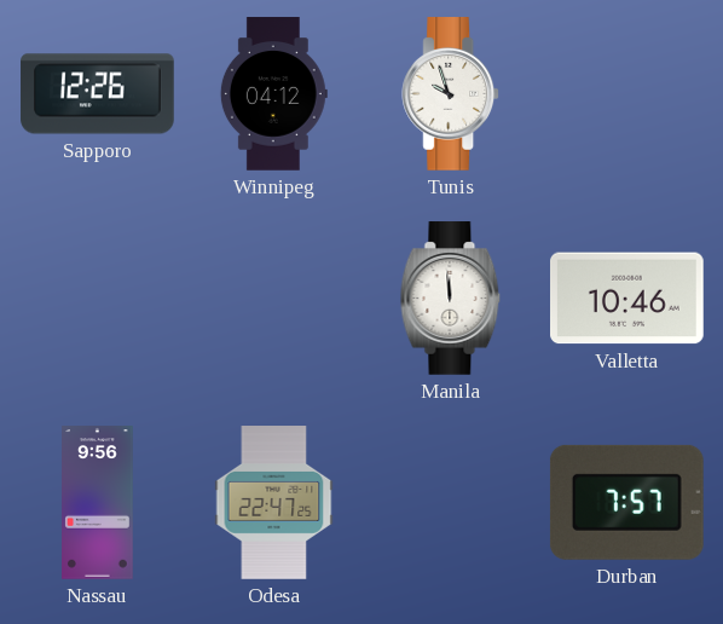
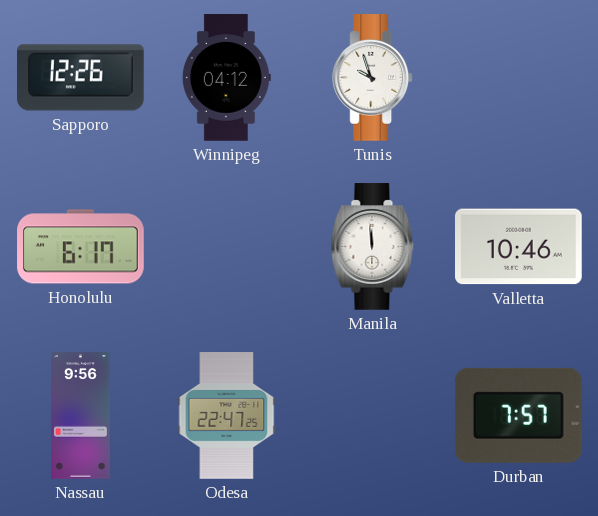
Honolulu: none -> 6:17 (81, 247)
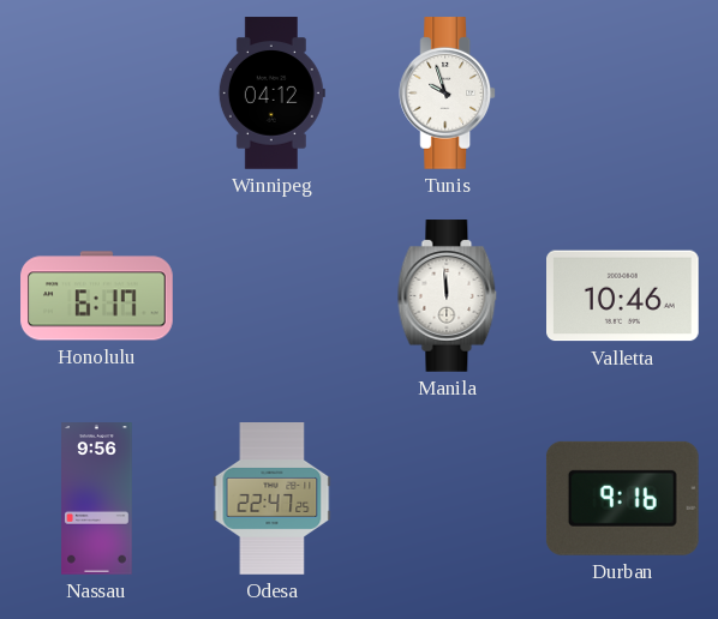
Sapporo: 12:26 -> none (81, 78)
Durban: 7:57 -> 9:16 (622, 498)
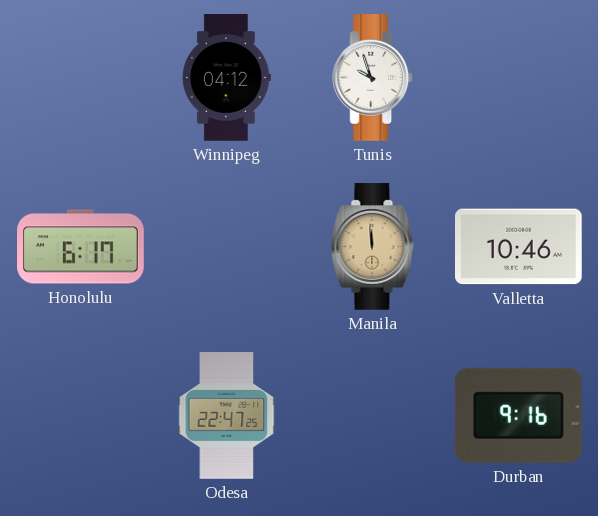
Manila dial: white -> champagne (373, 247)
Nassau: 9:56 -> none (97, 499)
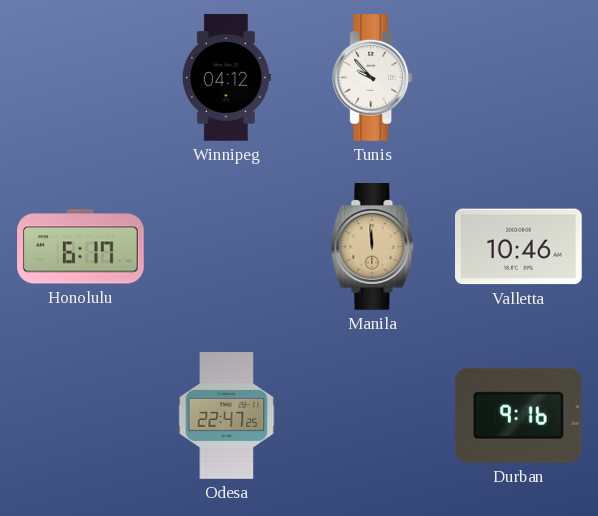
Tunis: 9:57 -> 9:53 (373, 78)
